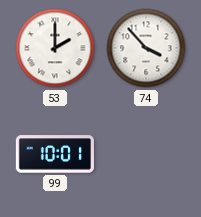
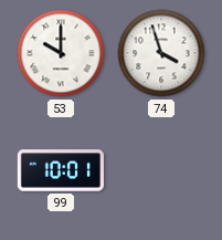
53: 2:00 -> 10:00 (61, 53)
74: 3:53 -> 3:57 (161, 53)
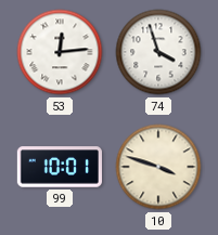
53: 10:00 -> 12:14 (60, 52)
10: none -> 3:48 (158, 167)
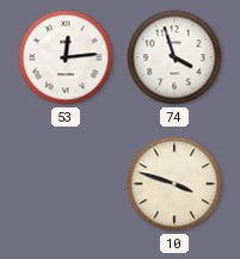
99: 10:01 -> none (60, 167)
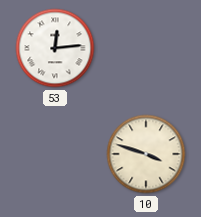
74: 3:57 -> none (174, 57)
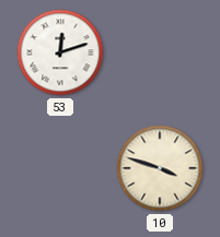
53: 12:14 -> 12:12 (60, 52)
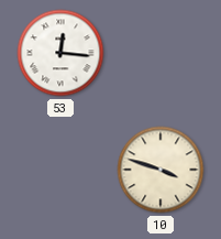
53: 12:12 -> 12:16 (60, 53)
